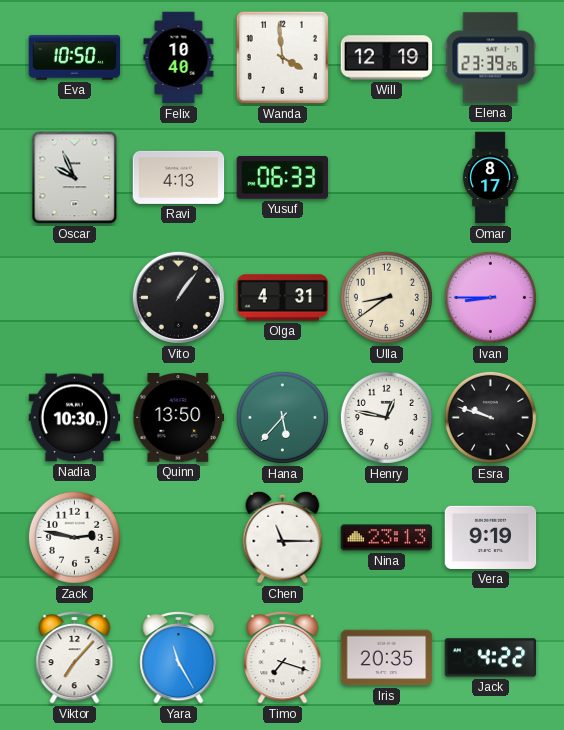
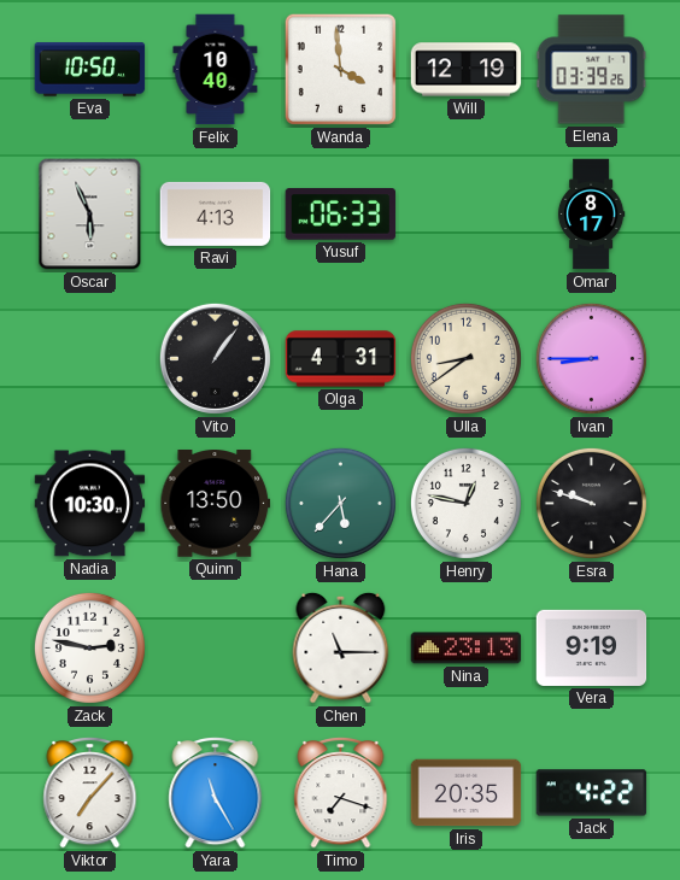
Elena: 23:39 -> 03:39 (592, 70)
Oscar: 9:56 -> 5:56 (90, 215)
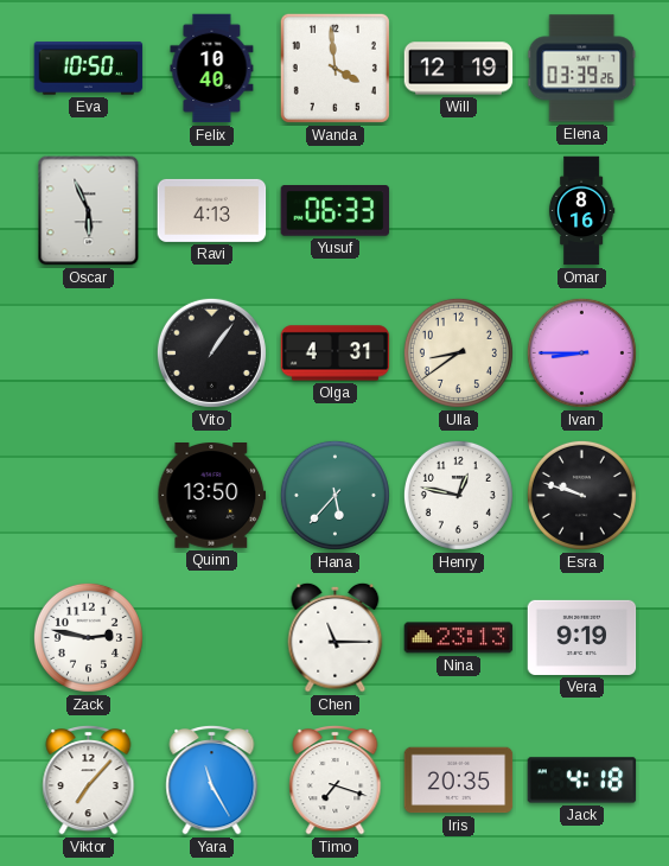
Omar: 8:17 -> 8:16 (581, 211)
Nadia: 10:30 -> none (90, 504)
Jack: 4:22 -> 4:18 (582, 781)
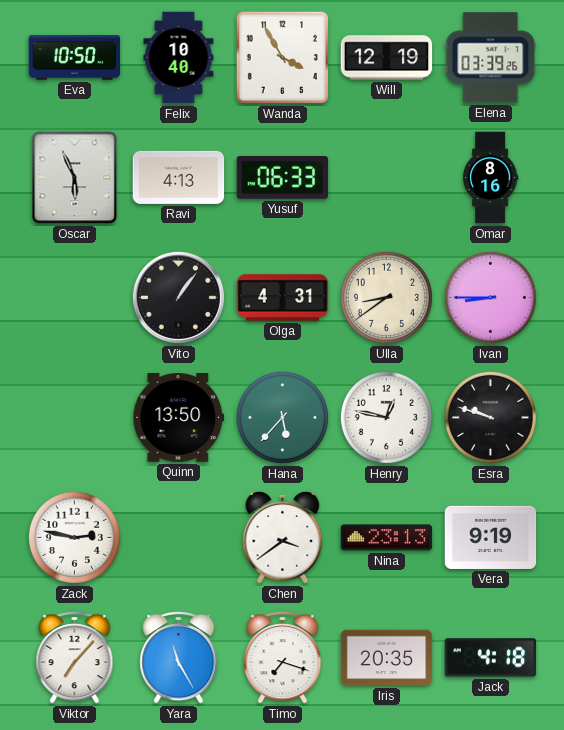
Wanda: 3:59 -> 3:55 (282, 57)
Chen: 11:15 -> 3:39 (283, 537)
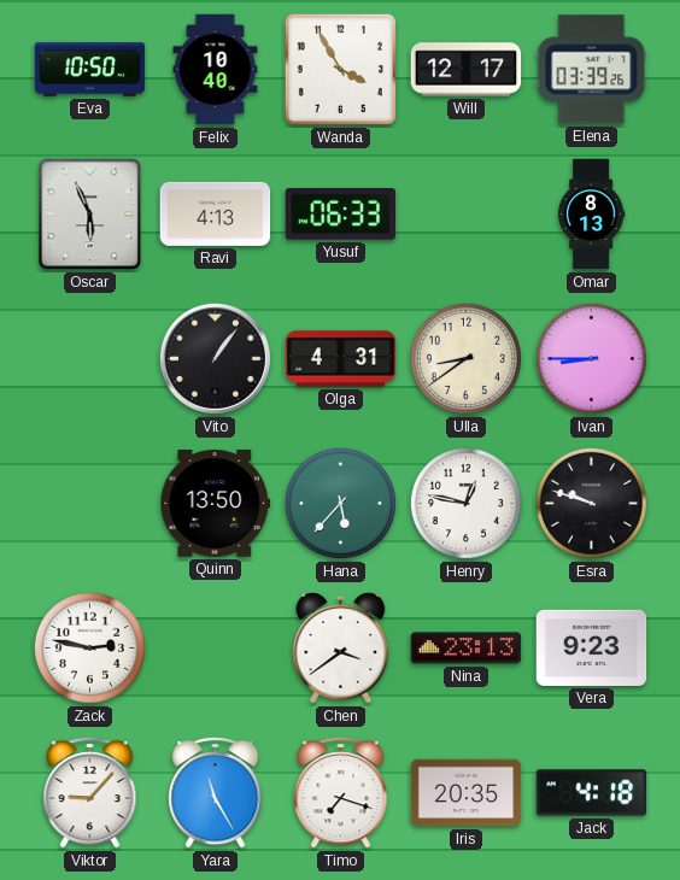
Will: 12:19 -> 12:17 (467, 70)
Omar: 8:16 -> 8:13 (591, 215)
Vera: 9:19 -> 9:23 (592, 647)
Viktor: 7:07 -> 9:07 (90, 793)
